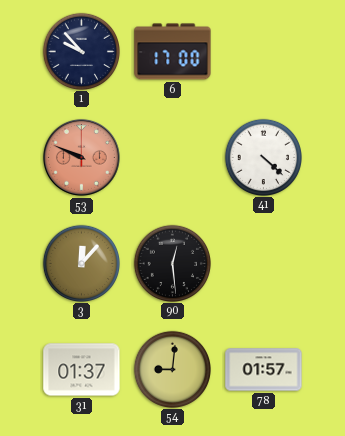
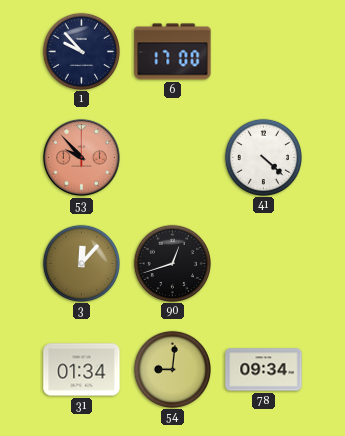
53: 9:49 -> 9:53 (81, 157)
90: 12:29 -> 12:42 (172, 263)
31: 01:37 -> 01:34 (82, 370)
78: 01:57 -> 09:34 (264, 370)
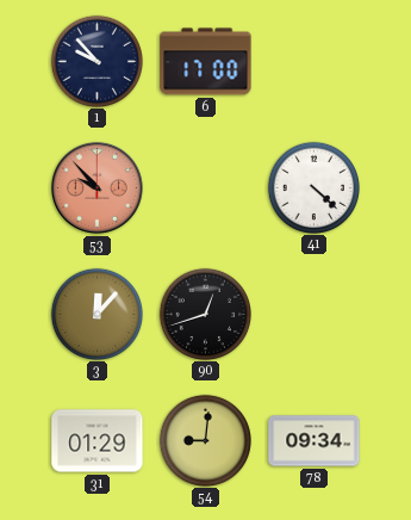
31: 01:34 -> 01:29 (98, 441)
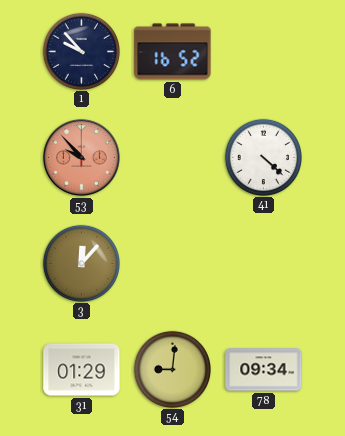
6: 17:00 -> 16:52 (173, 52)
90: 12:42 -> none (205, 314)
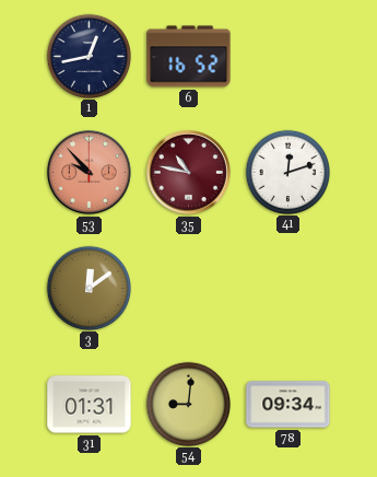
1: 9:53 -> 12:43 (89, 56)
35: none -> 10:47 (188, 172)
41: 4:22 -> 12:12 (287, 172)
3: 12:07 -> 12:09 (89, 288)
31: 01:29 -> 01:31 (90, 405)
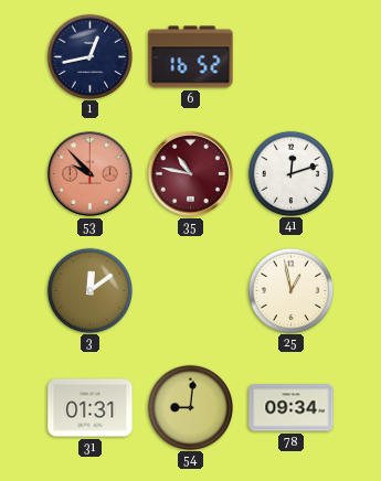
25: none -> 12:58 (290, 290)
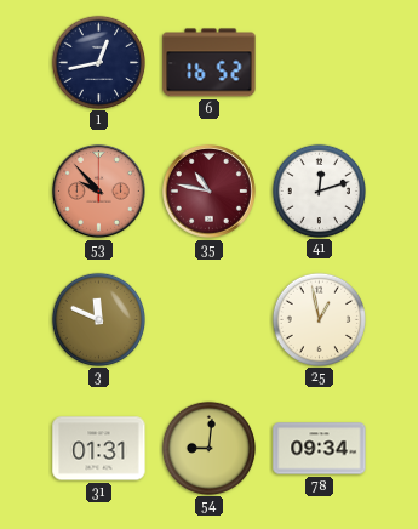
3: 12:09 -> 11:49 (98, 319)
